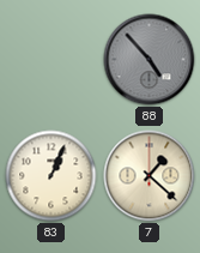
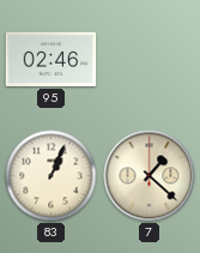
95: none -> 02:46 (51, 59)
88: 4:53 -> none (150, 60)
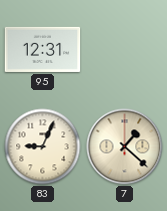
95: 02:46 -> 12:31 (43, 49)
83: 1:04 -> 9:04 (43, 147)
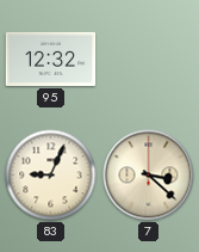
95: 12:31 -> 12:32 (51, 59)
7: 1:22 -> 3:22 (149, 176)
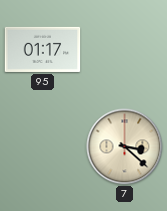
95: 12:32 -> 01:17 (43, 49)
83: 9:04 -> none (51, 176)
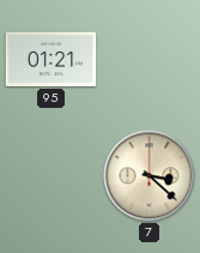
95: 01:17 -> 01:21 (51, 59)
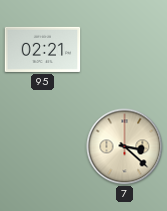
95: 01:21 -> 02:21 (43, 49)
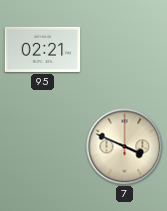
7: 3:22 -> 3:49 (125, 147)
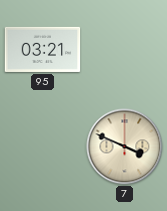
95: 02:21 -> 03:21 (43, 49)
